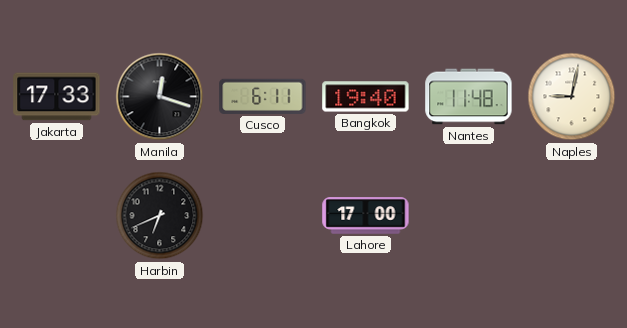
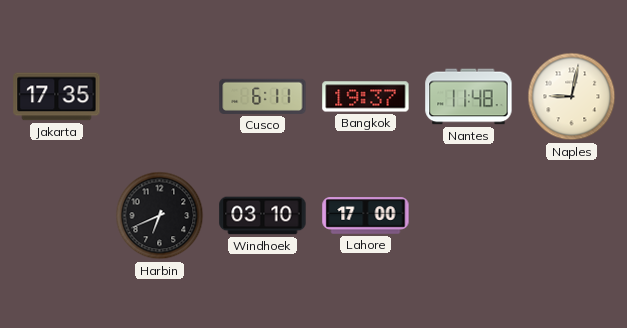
Jakarta: 17:33 -> 17:35 (57, 97)
Manila: 12:18 -> none (160, 97)
Bangkok: 19:40 -> 19:37 (366, 97)
Windhoek: none -> 03:10 (263, 216)
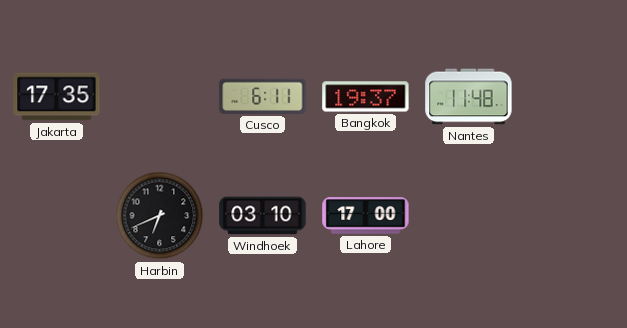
Naples: 9:02 -> none (572, 97)
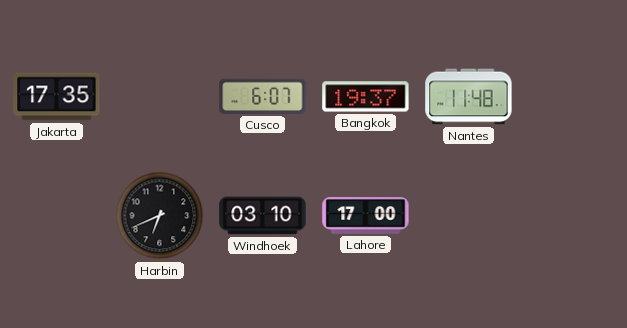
Cusco: 6:11 -> 6:07 (263, 96)
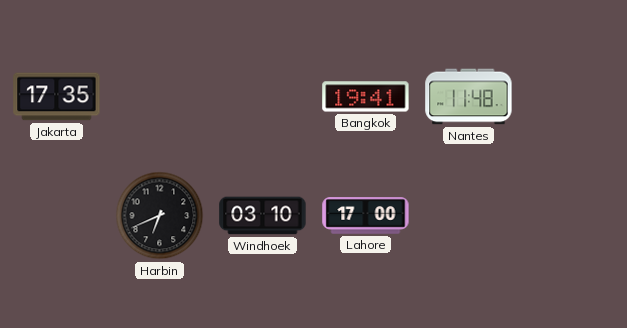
Cusco: 6:07 -> none (263, 96)
Bangkok: 19:37 -> 19:41 (366, 97)
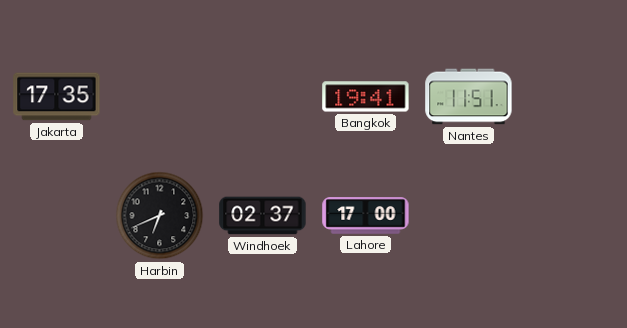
Nantes: 11:48 -> 11:51 (469, 97)
Windhoek: 03:10 -> 02:37 (263, 216)
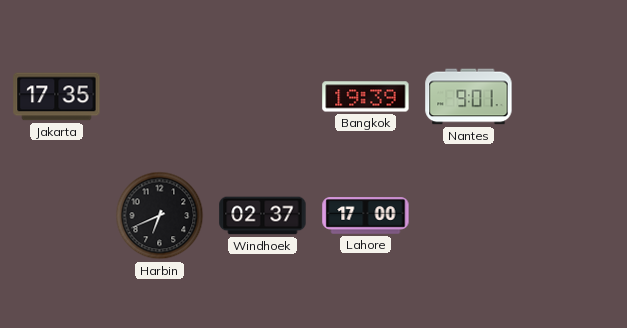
Bangkok: 19:41 -> 19:39 (366, 97)
Nantes: 11:51 -> 9:01 (469, 97)
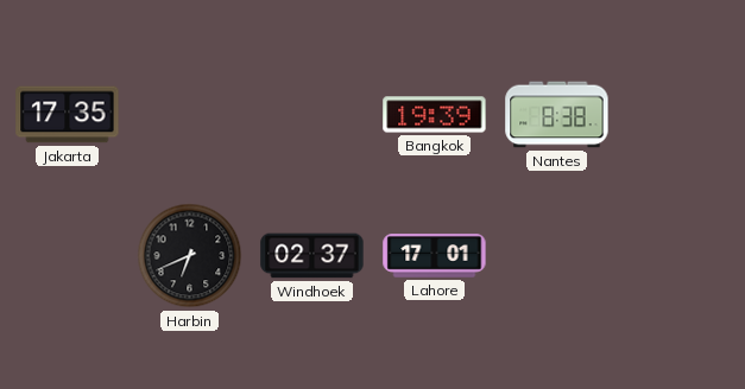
Nantes: 9:01 -> 8:38 (557, 115)
Lahore: 17:00 -> 17:01 (435, 256)
